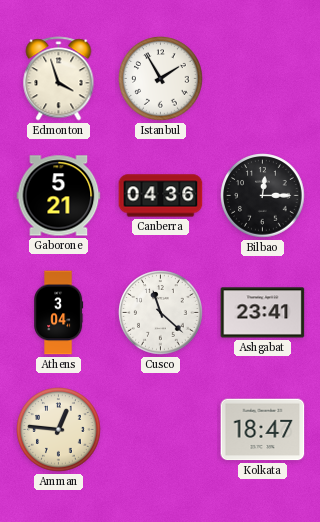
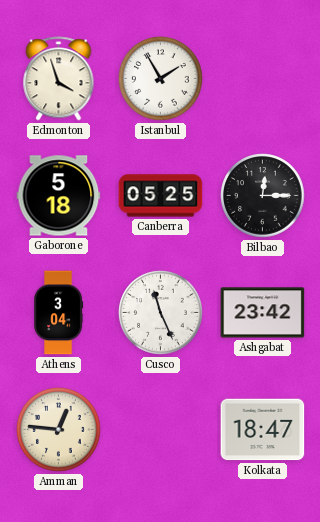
Gaborone: 5:21 -> 5:18 (59, 196)
Canberra: 04:36 -> 05:25 (161, 196)
Cusco: 11:22 -> 11:26 (161, 313)
Ashgabat: 23:41 -> 23:42 (263, 313)
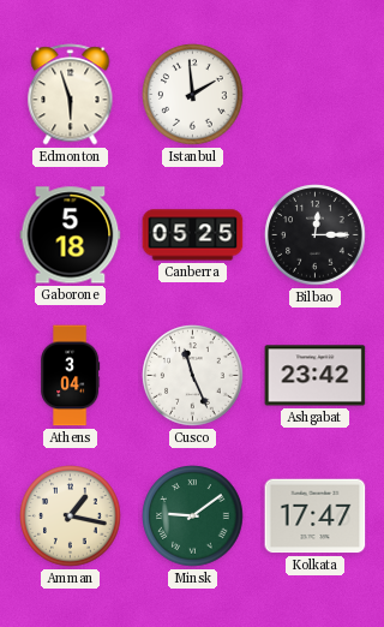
Edmonton: 3:57 -> 5:57 (71, 95)
Istanbul: 1:55 -> 1:59 (193, 95)
Amman: 12:46 -> 1:17 (71, 516)
Minsk: none -> 9:09 (193, 516)
Kolkata: 18:47 -> 17:47 (316, 516)
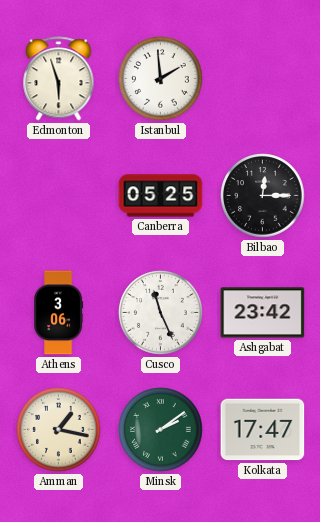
Gaborone: 5:18 -> none (71, 235)
Athens: 3:04 -> 3:06 (59, 313)
Minsk: 9:09 -> 2:09 (161, 430)
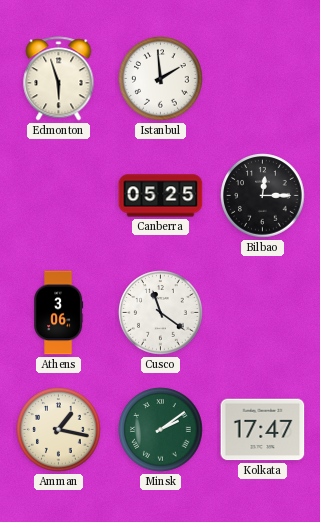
Cusco: 11:26 -> 11:21 (161, 313)
Ashgabat: 23:42 -> none (263, 313)
